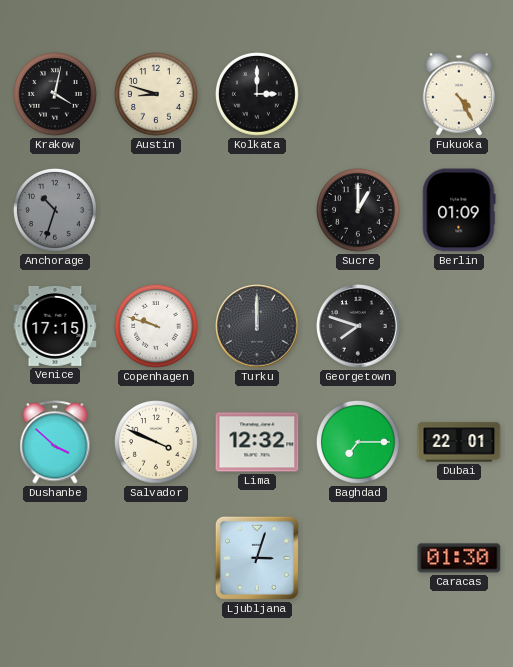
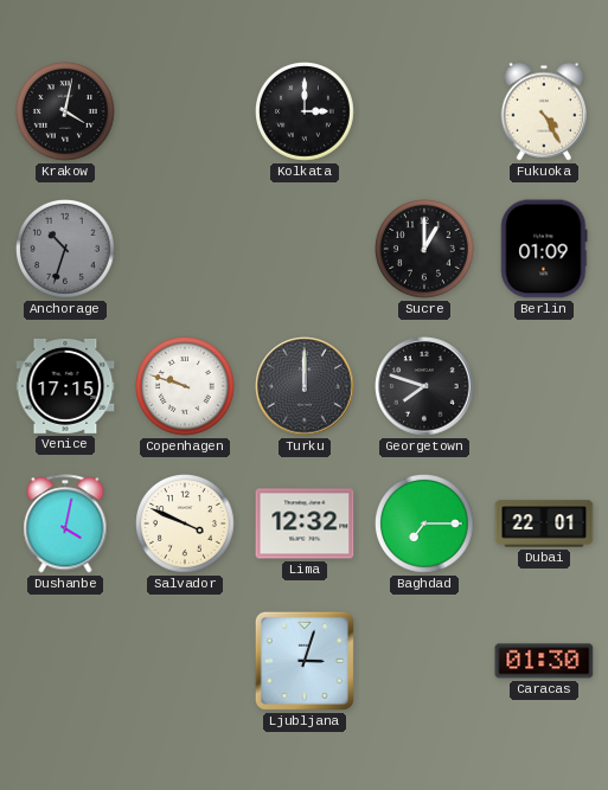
Austin: 8:48 -> none (157, 95)
Dushanbe: 3:52 -> 4:02 (65, 524)
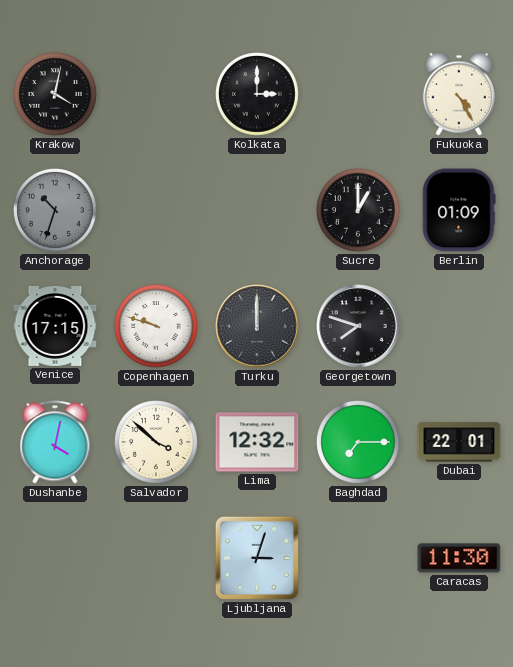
Salvador: 3:49 -> 3:52 (157, 443)
Caracas: 01:30 -> 11:30 (459, 558)
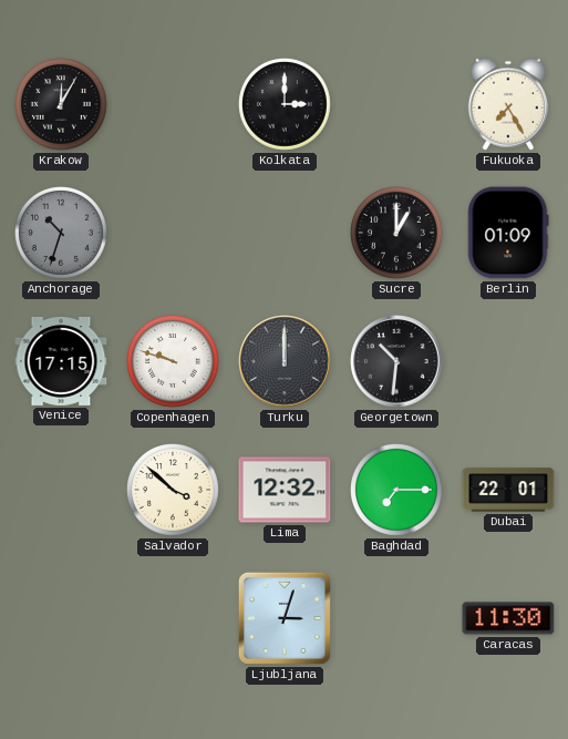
Krakow: 4:02 -> 12:05 (62, 105)
Fukuoka: 4:25 -> 7:25 (507, 104)
Georgetown: 7:48 -> 10:31 (396, 361)
Dushanbe: 4:02 -> none (55, 442)
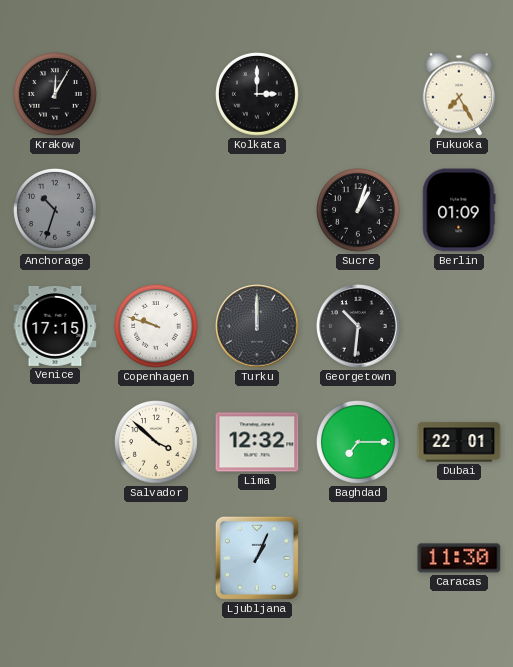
Sucre: 1:00 -> 1:03 (359, 211)
Ljubljana: 3:03 -> 1:04 (257, 558)
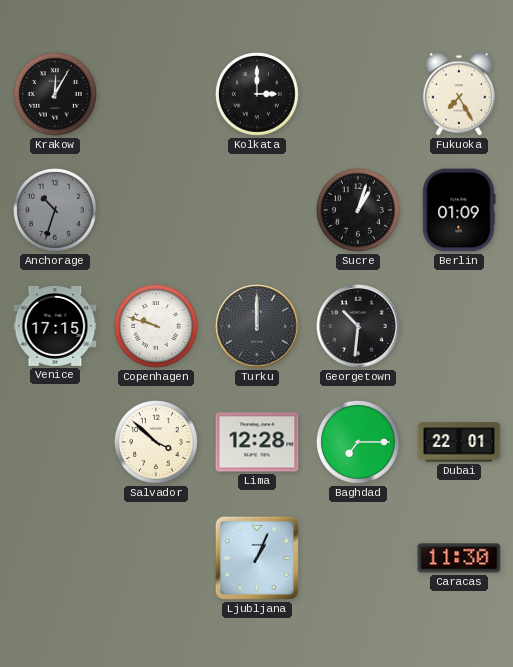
Lima: 12:32 -> 12:28 (257, 442)
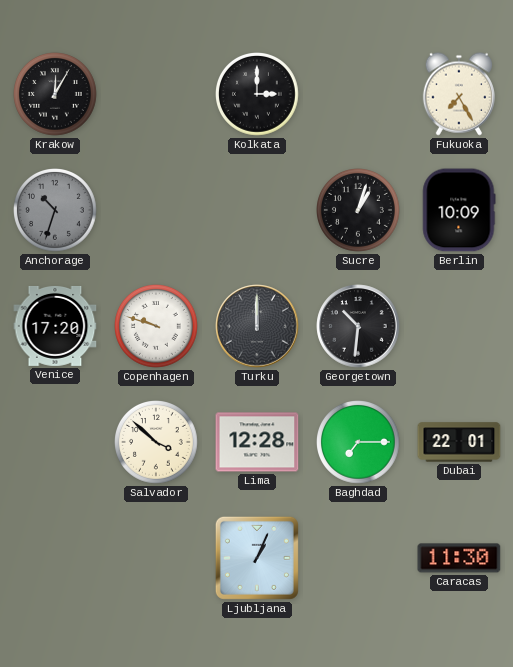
Berlin: 01:09 -> 10:09 (459, 210)
Venice: 17:15 -> 17:20 (55, 326)
